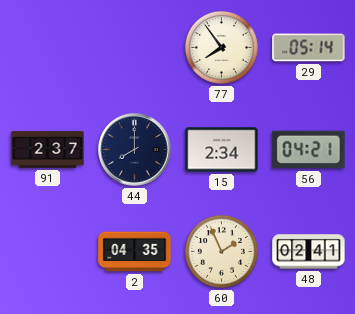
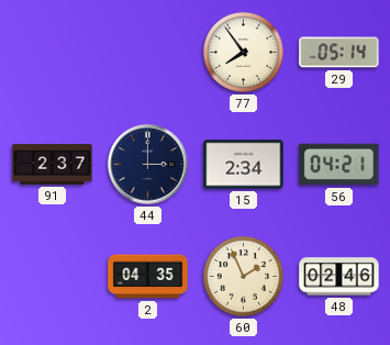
44: 8:00 -> 3:00 (148, 165)
48: 02:41 -> 02:46 (339, 277)
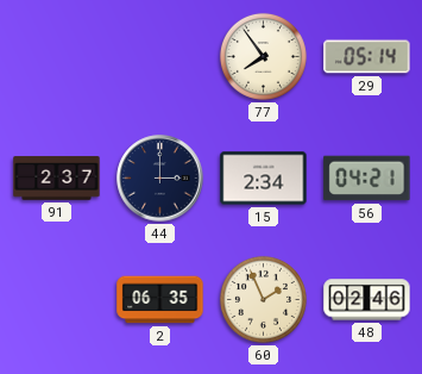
2: 04:35 -> 06:35 (160, 300)
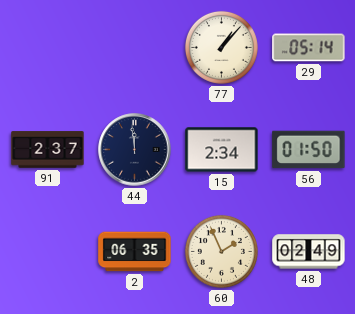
77: 7:54 -> 1:07 (221, 47)
44: 3:00 -> 11:59 (135, 150)
56: 04:21 -> 01:50 (309, 150)
48: 02:46 -> 02:49 (309, 252)
